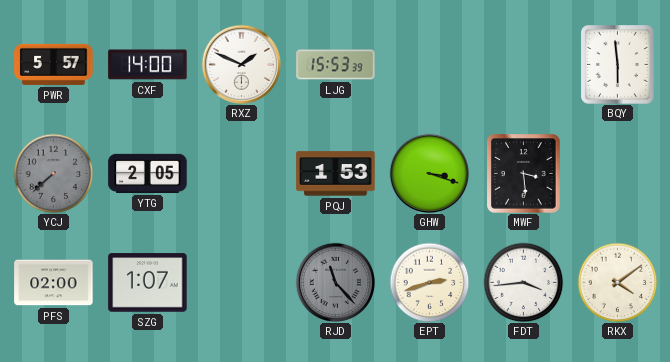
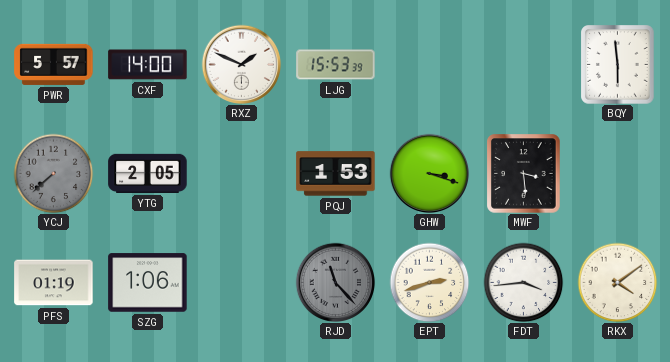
PFS: 02:00 -> 01:19 (54, 283)
SZG: 1:07 -> 1:06 (148, 283)
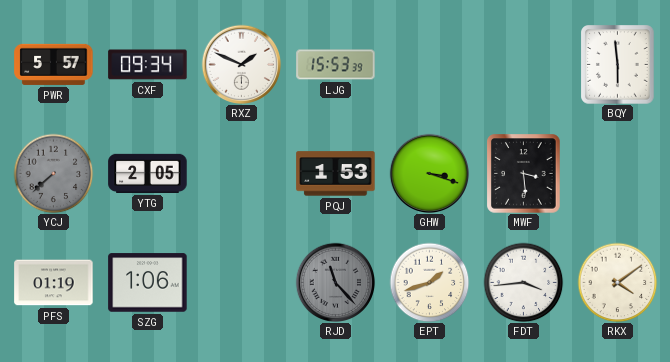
CXF: 14:00 -> 09:34 (148, 65)
EPT: 2:42 -> 1:42 (429, 282)
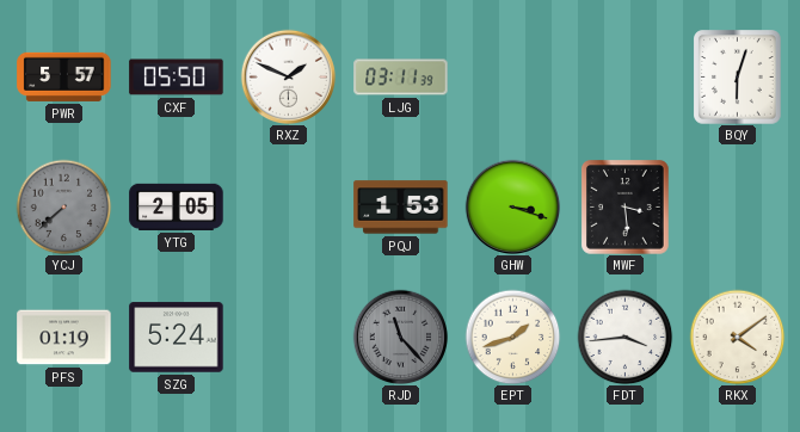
CXF: 09:34 -> 05:50 (177, 78)
LJG: 15:53 -> 03:11 (401, 78)
BQY: 5:59 -> 6:03 (738, 78)
SZG: 1:06 -> 5:24 (177, 338)
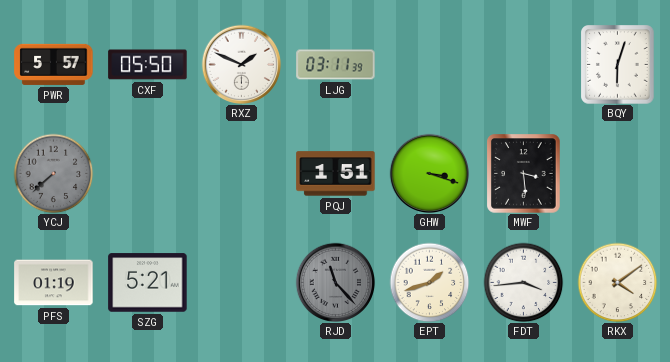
YTG: 2:05 -> none (177, 206)
PQJ: 1:53 -> 1:51 (336, 174)
SZG: 5:24 -> 5:21 (148, 283)
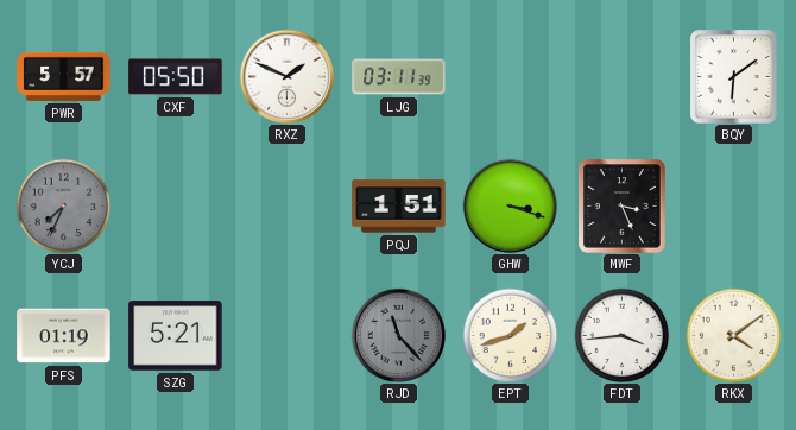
BQY: 6:03 -> 6:09 (734, 77)
YCJ: 7:38 -> 7:34 (63, 205)
MWF: 3:29 -> 3:26 (623, 207)
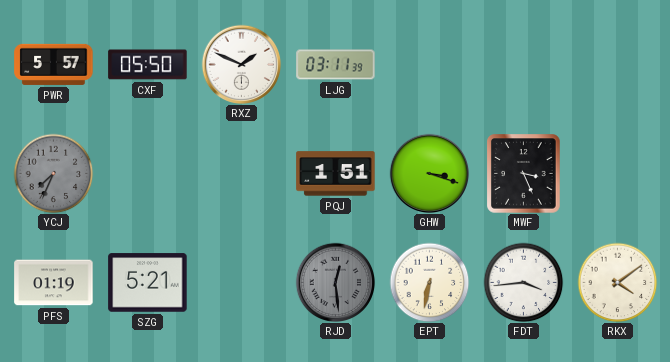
BQY: 6:09 -> none (734, 77)
RJD: 11:23 -> 12:29 (335, 282)
EPT: 1:42 -> 6:32 (429, 282)
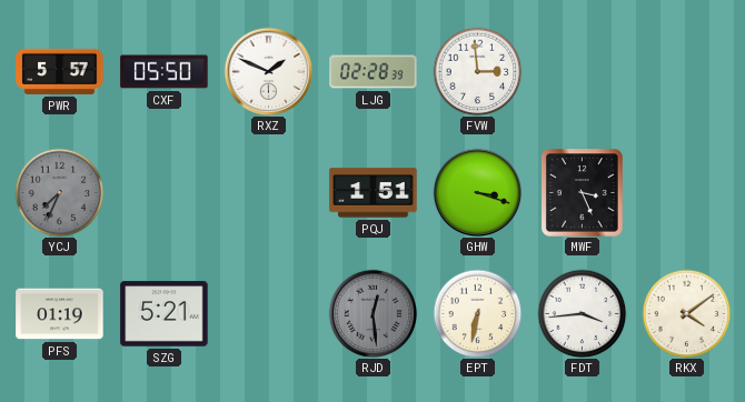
LJG: 03:11 -> 02:28 (374, 72)
FVW: none -> 2:59 (477, 71)
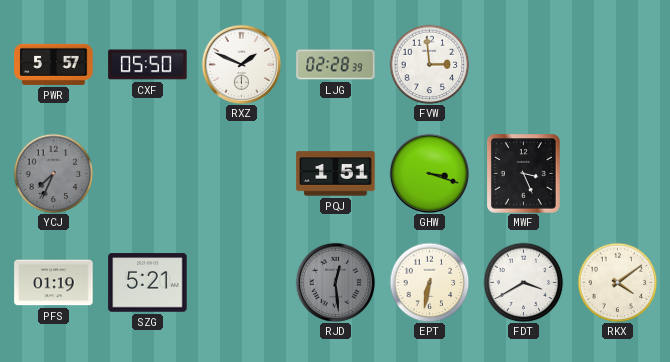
FDT: 3:44 -> 3:40 (523, 282)
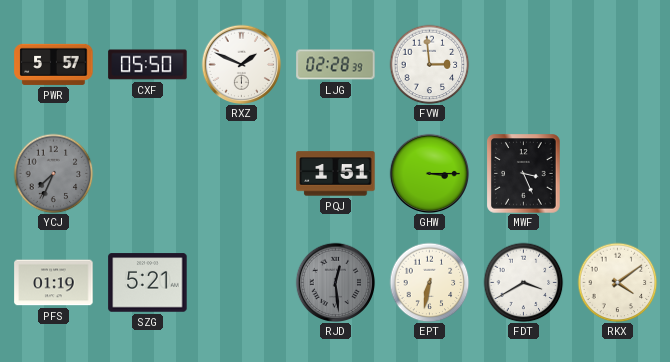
GHW: 3:18 -> 3:15 (429, 173)
